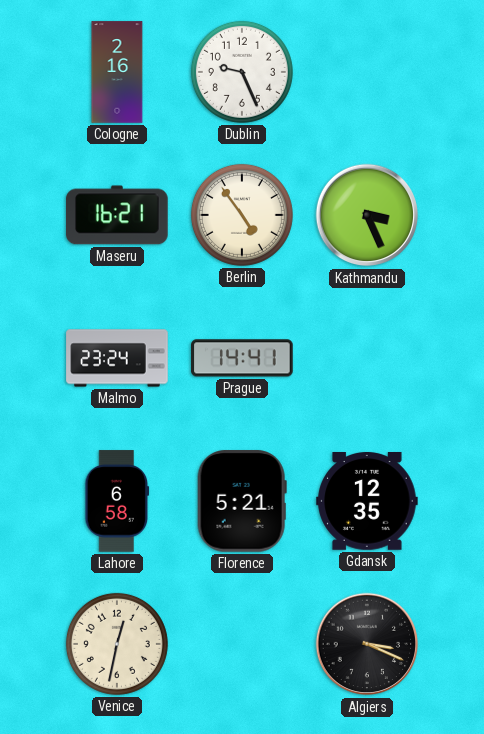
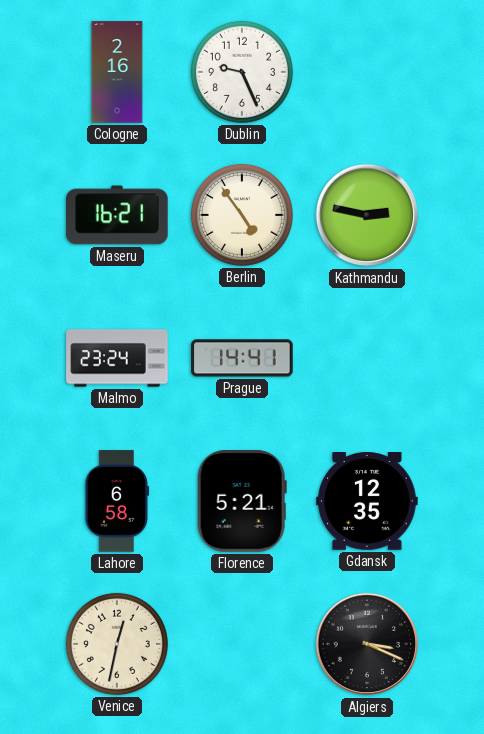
Kathmandu: 3:26 -> 2:47 (367, 215)
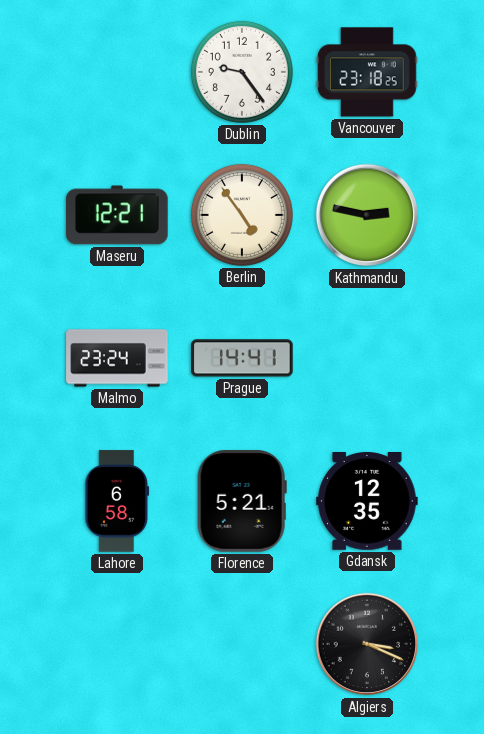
Cologne: 2:16 -> none (117, 72)
Dublin: 9:26 -> 9:24 (242, 72)
Vancouver: none -> 23:18 (367, 72)
Maseru: 16:21 -> 12:21 (117, 215)
Venice: 12:32 -> none (117, 644)
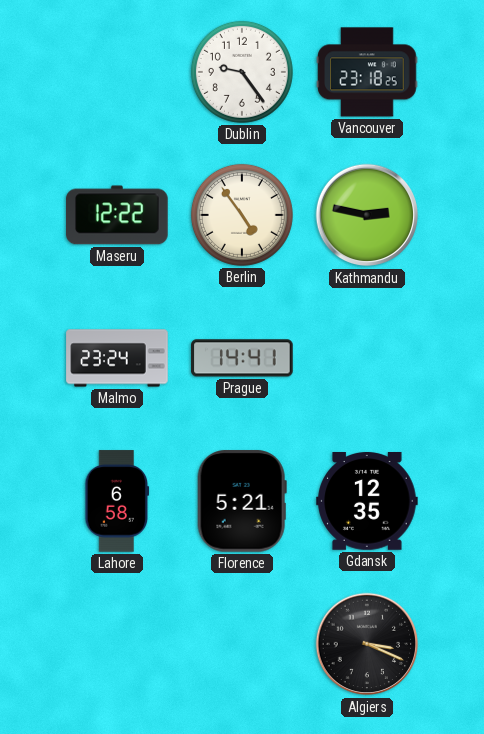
Maseru: 12:21 -> 12:22 (117, 215)
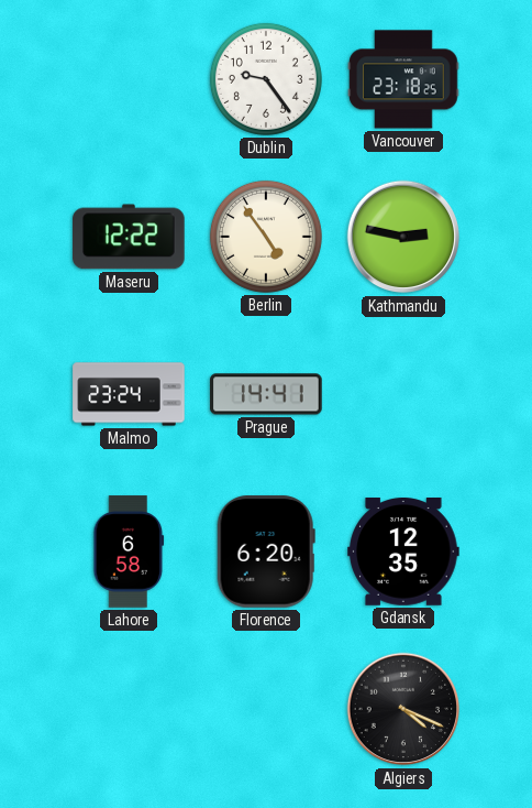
Florence: 5:21 -> 6:20 (266, 552)
Algiers: 3:19 -> 4:19 (403, 709)
